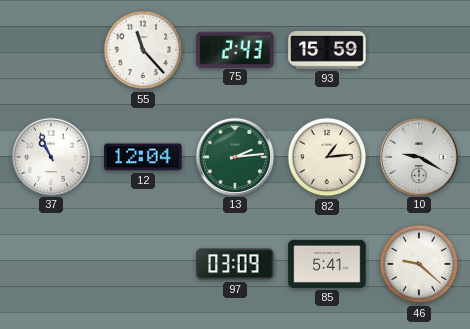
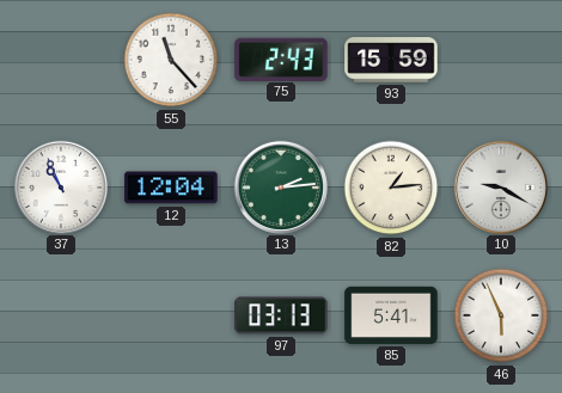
97: 03:09 -> 03:13 (281, 315)
46: 9:22 -> 5:56 (501, 315)
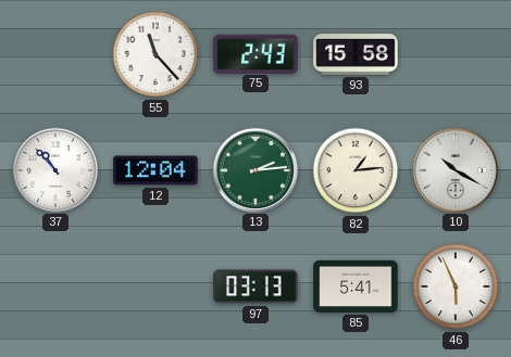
93: 15:59 -> 15:58 (356, 54)
37: 10:56 -> 10:53 (54, 169)
10: 9:20 -> 10:20 (454, 169)
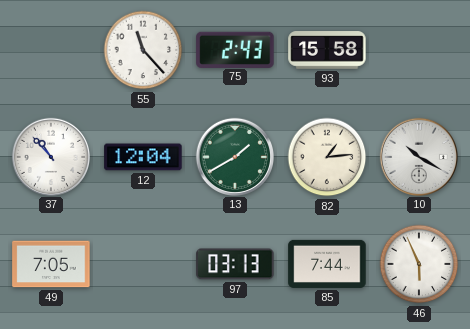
13: 2:14 -> 1:40 (234, 156)
49: none -> 7:05 (51, 264)
85: 5:41 -> 7:44 (327, 264)
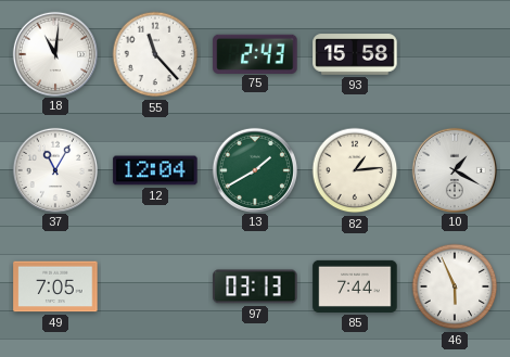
18: none -> 11:01 (54, 53)
37: 10:53 -> 11:05 (54, 169)
10: 10:20 -> 1:20 (454, 169)
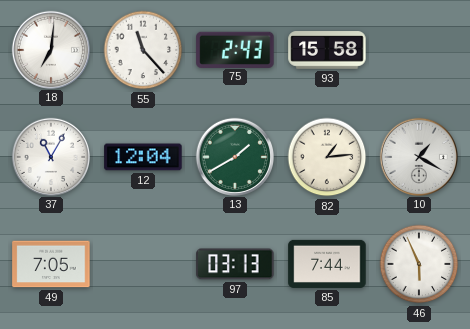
18: 11:01 -> 7:01 (50, 49)
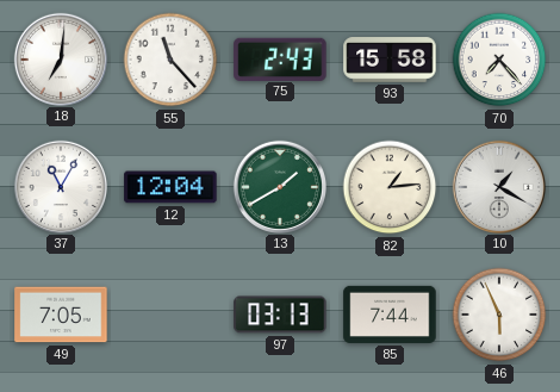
70: none -> 7:23 (499, 60)
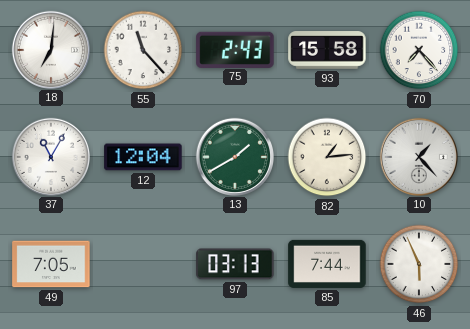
10: 1:20 -> 1:23 (418, 156)
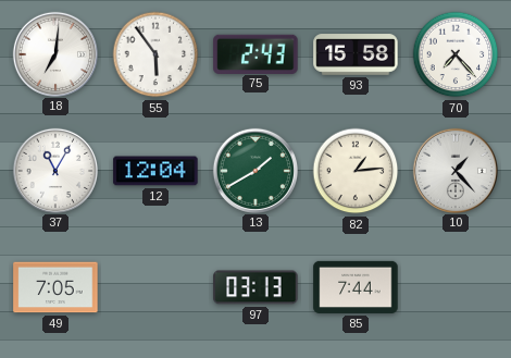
55: 11:23 -> 5:54 (155, 54)
46: 5:56 -> none (419, 264)
